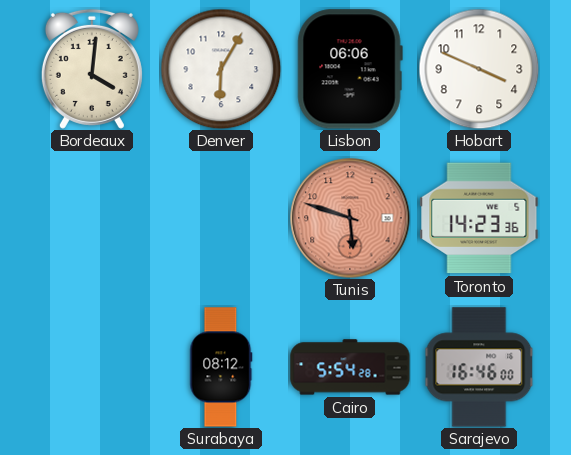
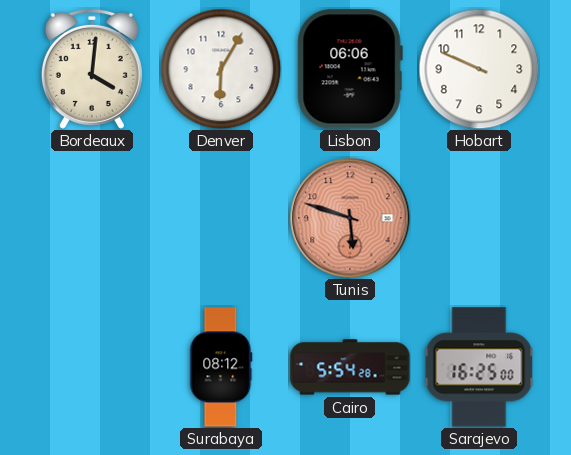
Hobart: 3:49 -> 9:49 (479, 69)
Toronto: 14:23 -> none (479, 218)
Sarajevo: 16:46 -> 16:25 (479, 367)
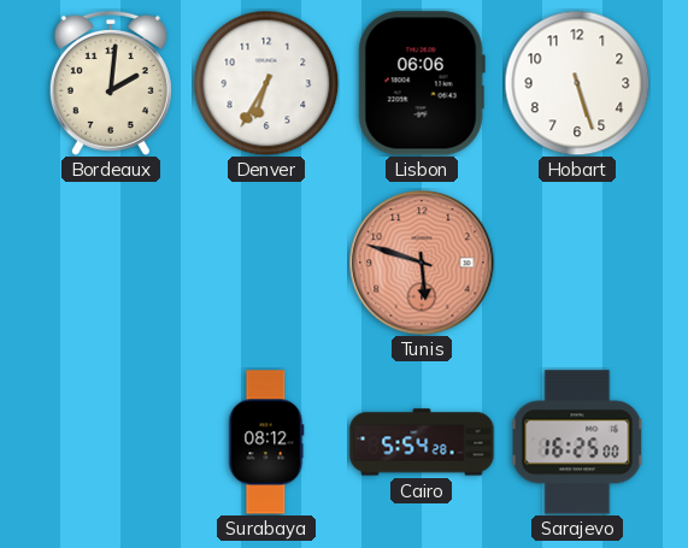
Bordeaux: 4:01 -> 2:01 (111, 83)
Denver: 6:05 -> 6:35 (266, 83)
Hobart: 9:49 -> 5:27 (577, 83)
